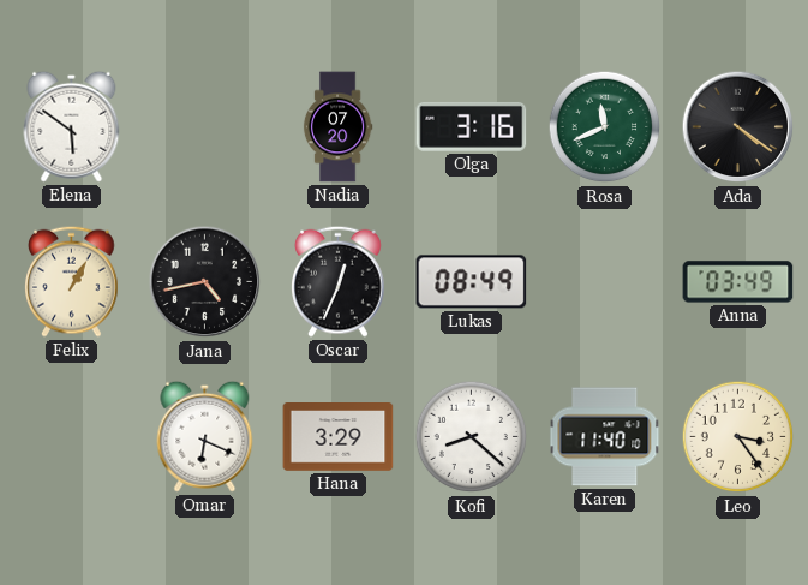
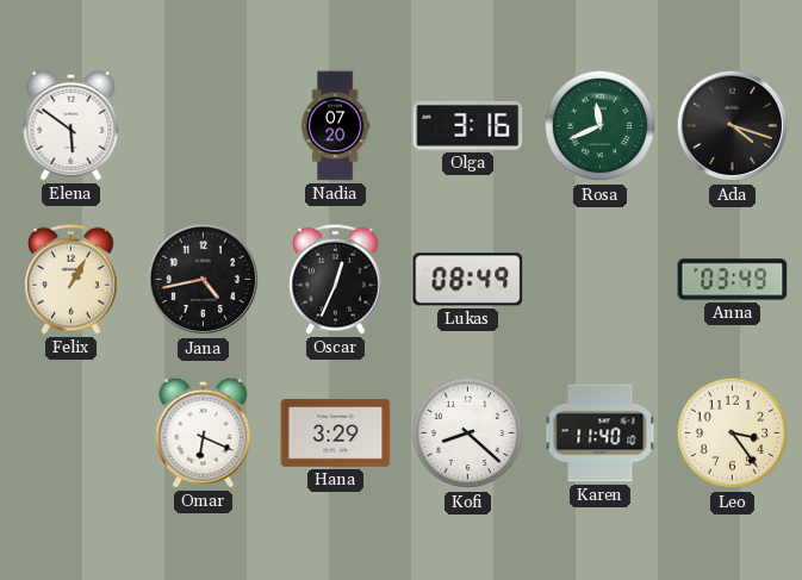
Ada: 4:21 -> 4:18 (733, 126)
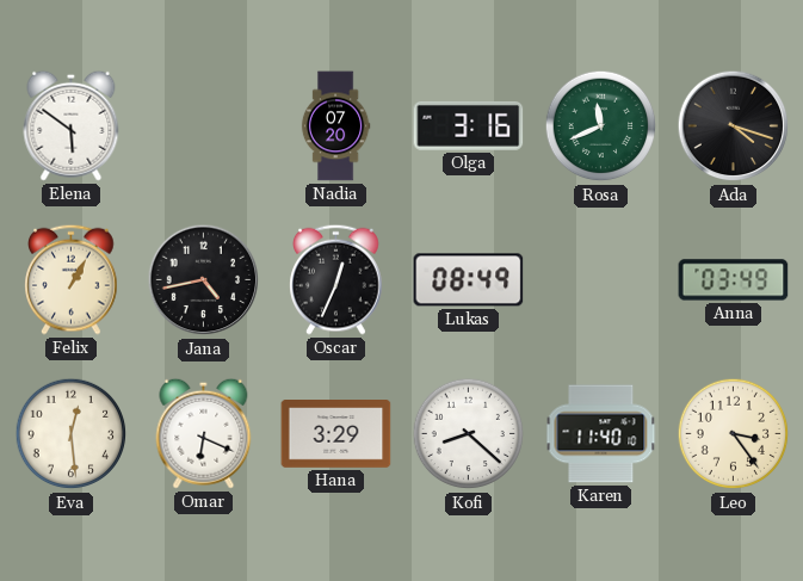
Eva: none -> 12:29 (72, 434)
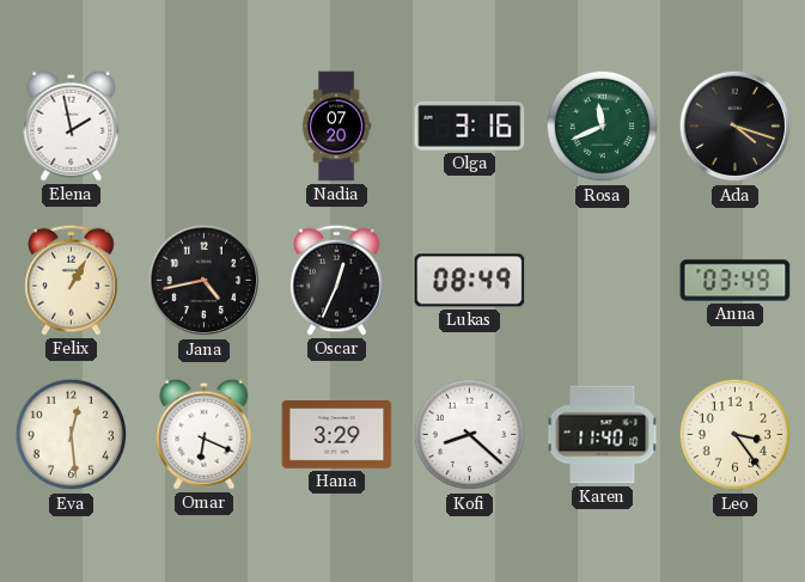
Elena: 5:51 -> 1:58 (72, 125)
